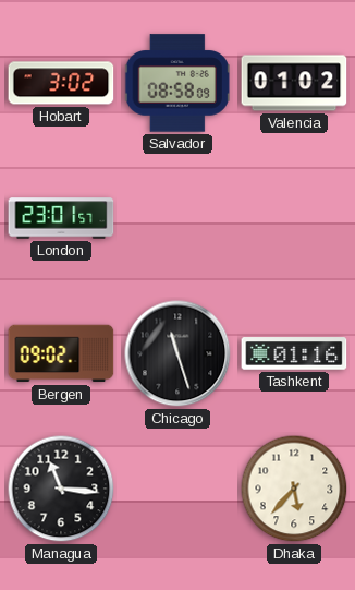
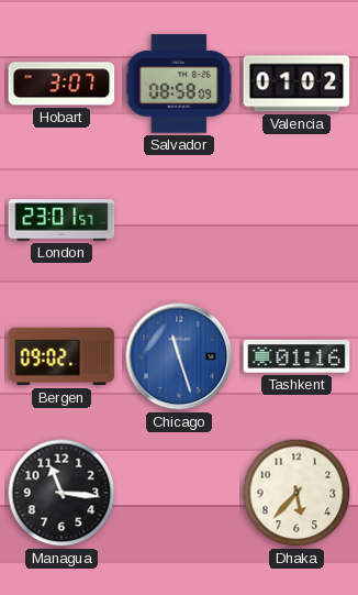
Hobart: 3:02 -> 3:07 (61, 84)
Chicago dial: black -> blue (179, 356)
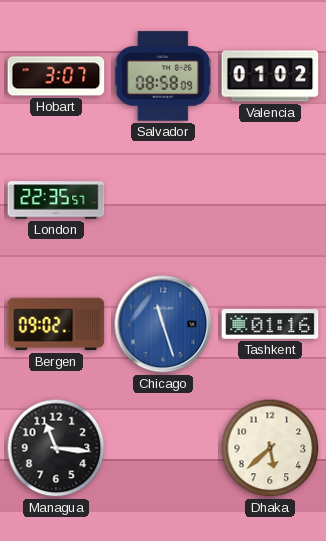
London: 23:01 -> 22:35 (56, 200)
Dhaka: 5:37 -> 5:38 (270, 448)
